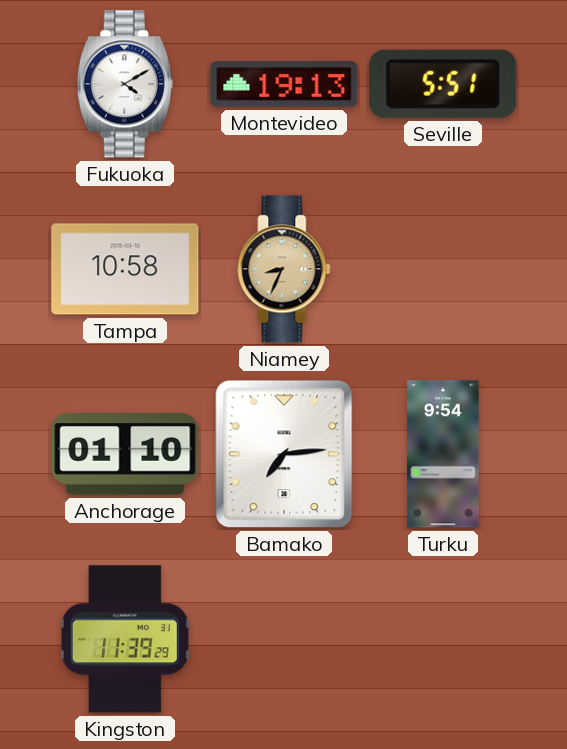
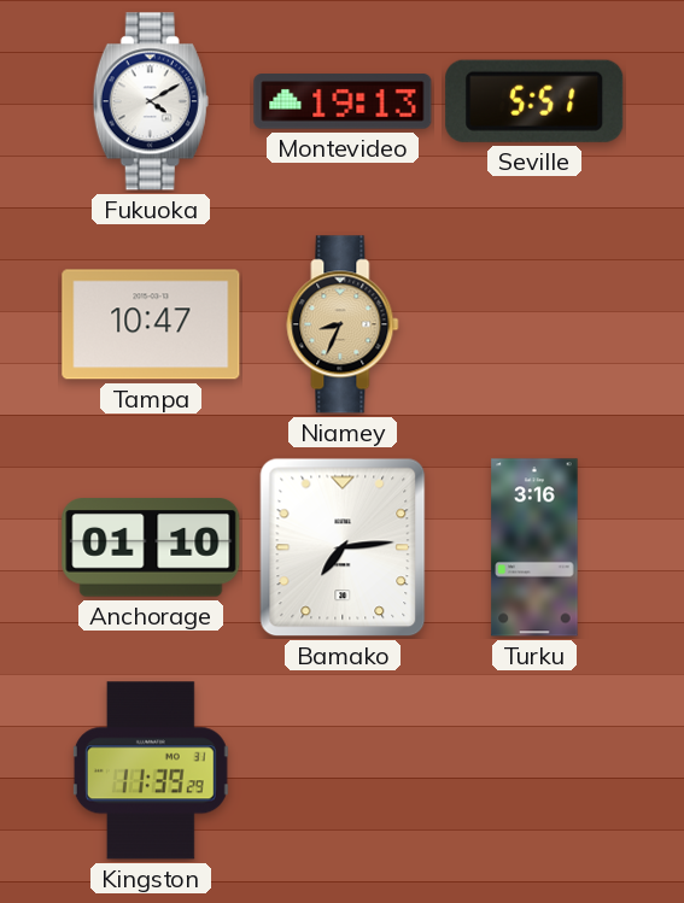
Tampa: 10:58 -> 10:47 (151, 324)
Turku: 9:54 -> 3:16 (534, 547)
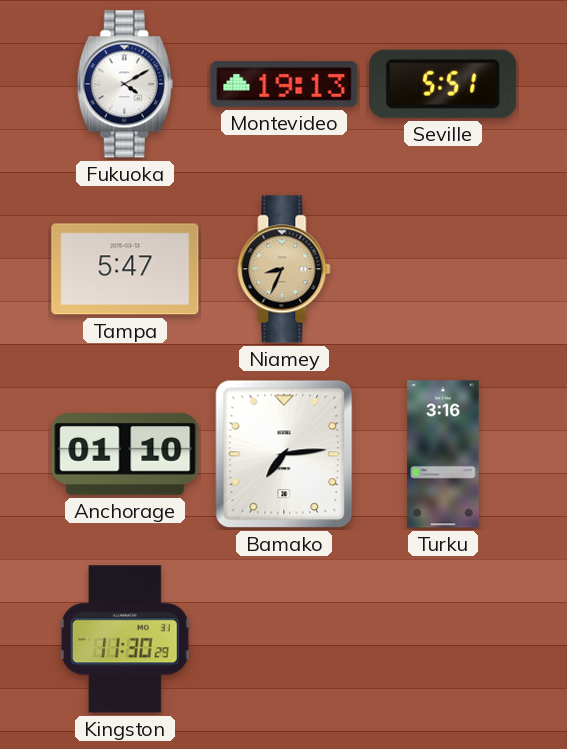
Tampa: 10:47 -> 5:47 (125, 269)
Kingston: 11:39 -> 11:30 (125, 639)
